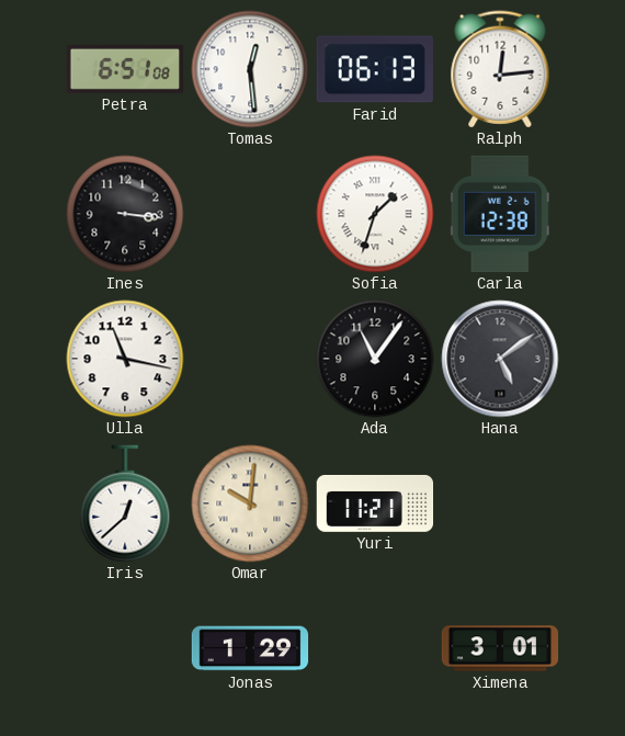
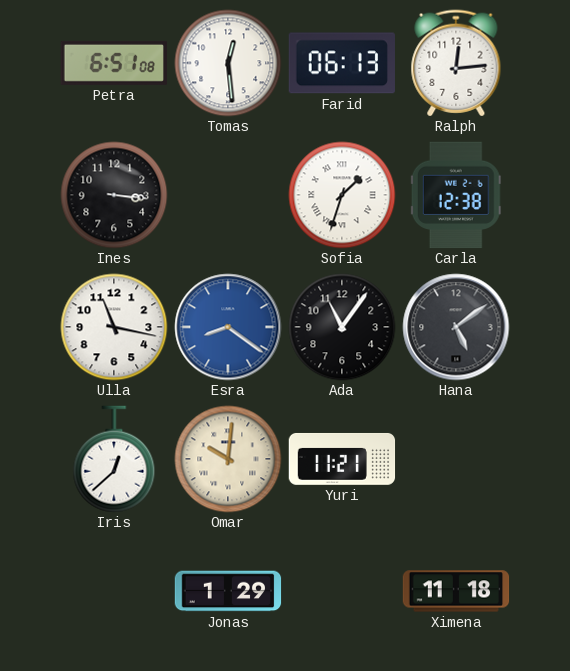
Esra: none -> 8:21 (228, 327)
Ximena: 3:01 -> 11:18 (456, 591)
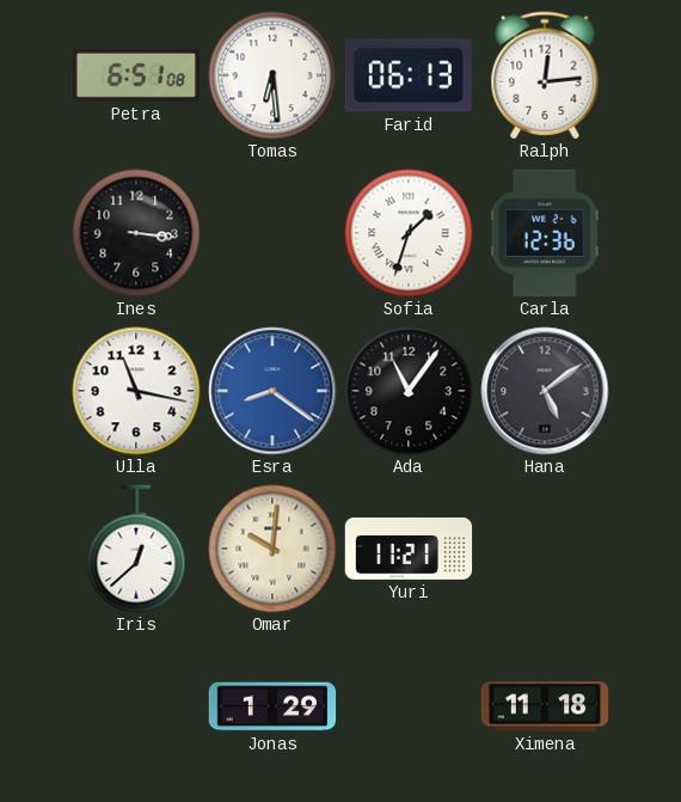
Tomas: 12:29 -> 6:29 (272, 75)
Carla: 12:38 -> 12:36 (545, 233)
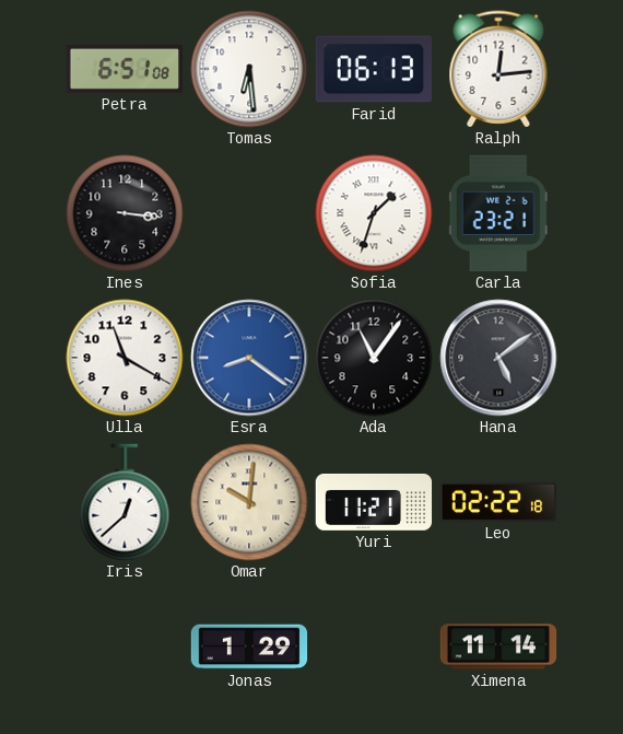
Carla: 12:36 -> 23:21 (498, 213)
Ulla: 11:17 -> 11:20 (125, 358)
Leo: none -> 02:22 (498, 502)
Ximena: 11:18 -> 11:14 (498, 646)
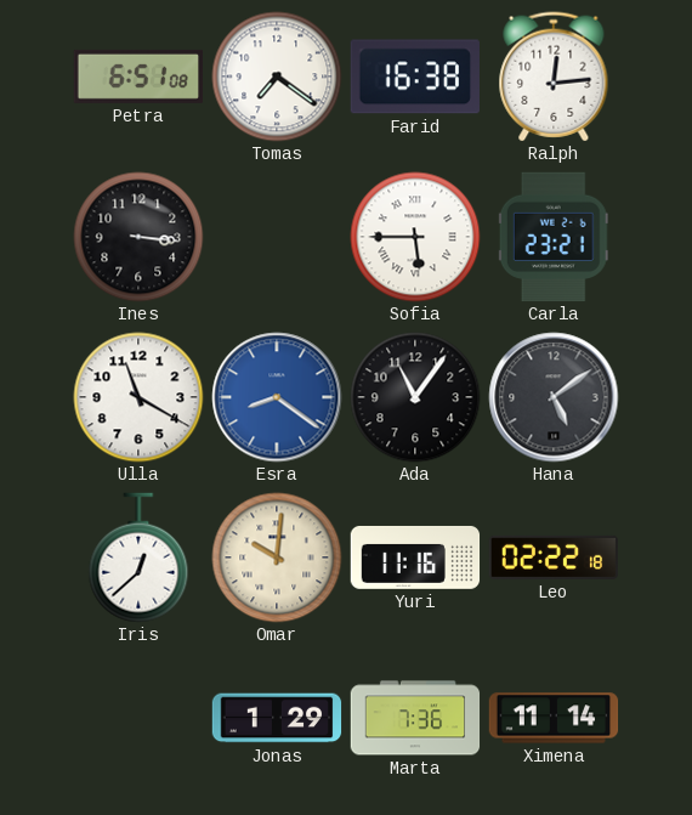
Tomas: 6:29 -> 7:21 (277, 77)
Farid: 06:13 -> 16:38 (414, 77)
Sofia: 1:33 -> 5:45 (415, 237)
Yuri: 11:21 -> 11:16 (415, 558)
Marta: none -> 7:36 (415, 718)
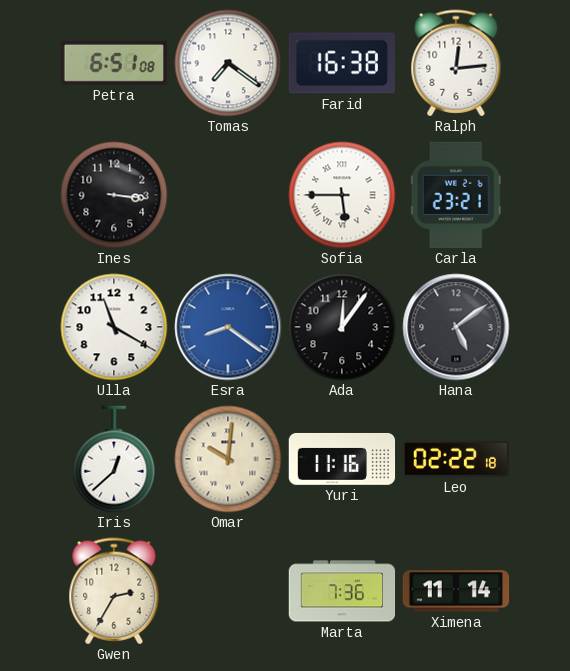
Ada: 11:06 -> 12:06 (342, 327)
Gwen: none -> 2:35 (114, 591)
Jonas: 1:29 -> none (277, 718)
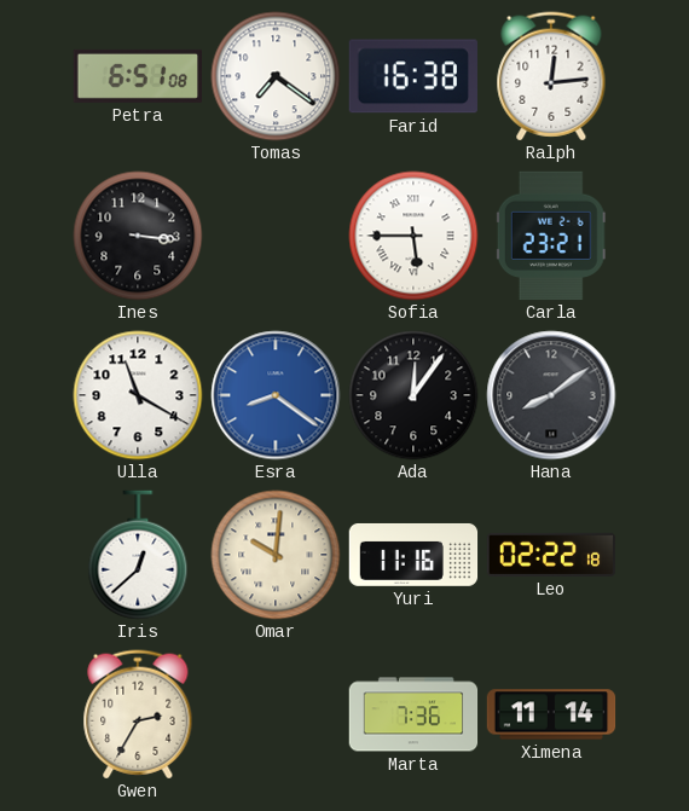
Hana: 5:09 -> 8:09 (551, 395)
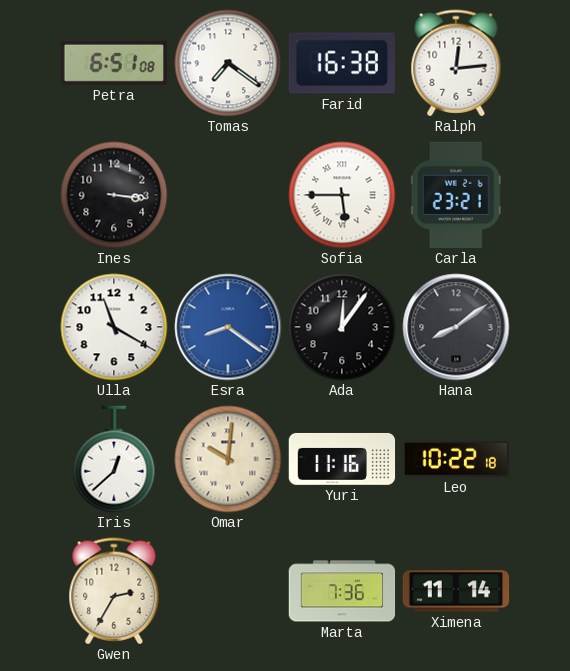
Leo: 02:22 -> 10:22 (456, 459)
